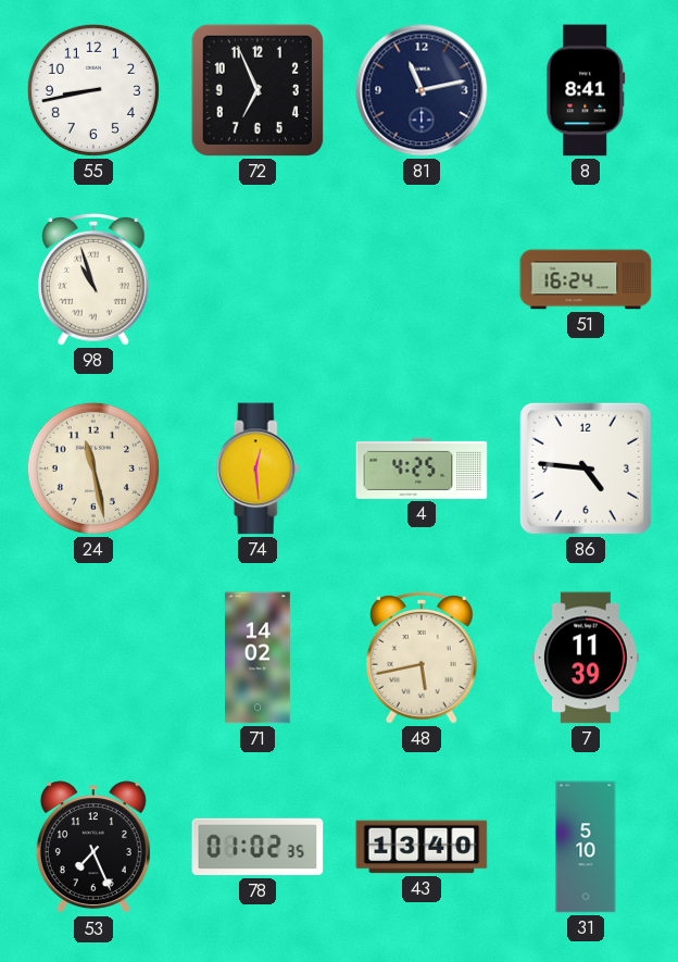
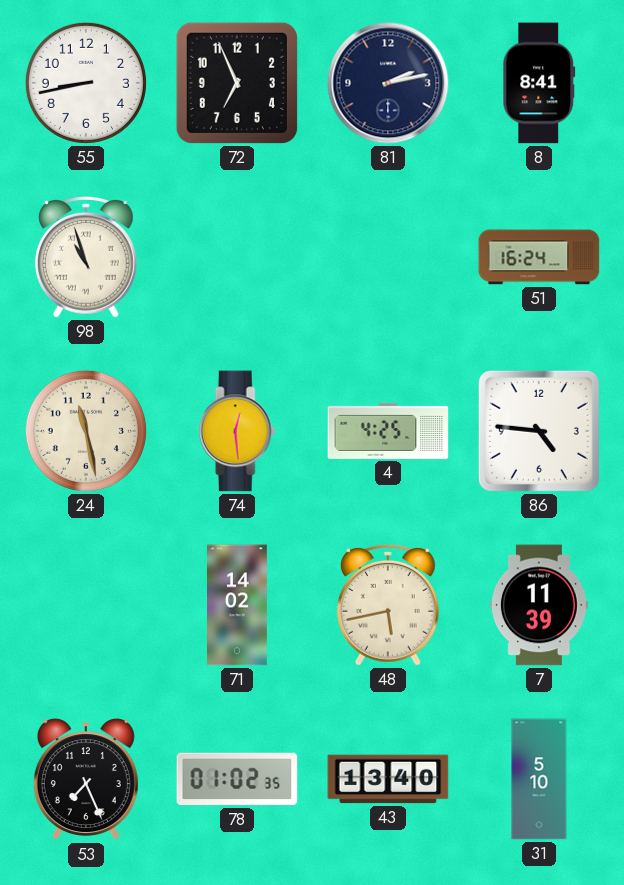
81: 11:13 -> 2:13 (388, 83)
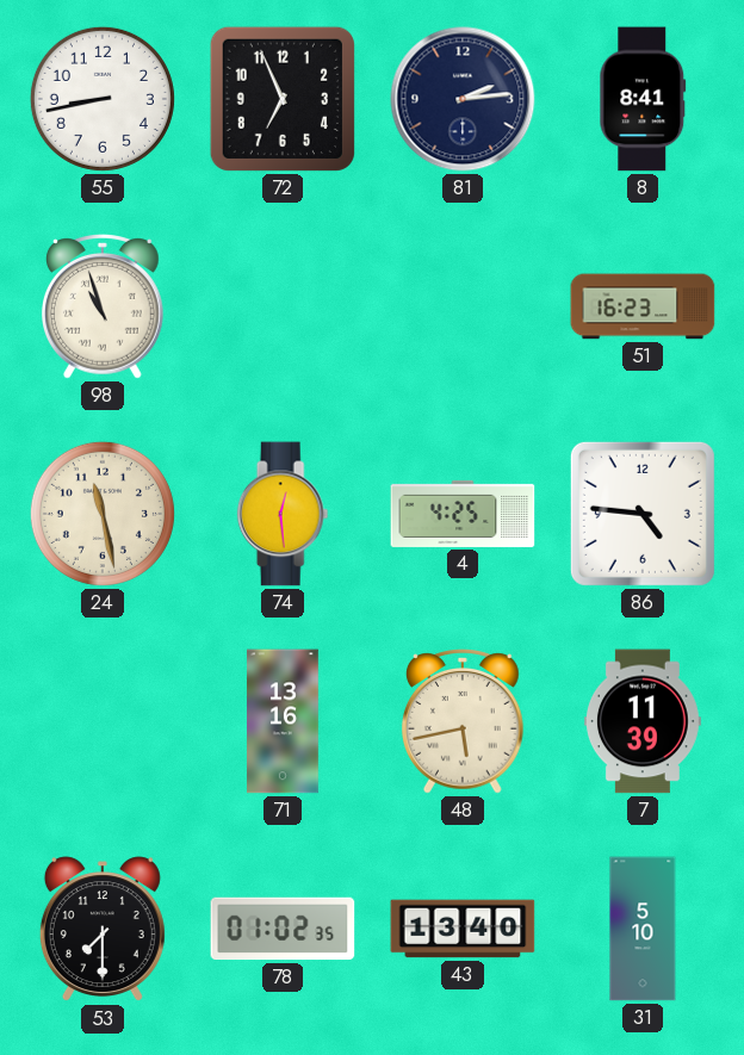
81: 2:13 -> 2:14 (463, 99)
51: 16:24 -> 16:23 (643, 306)
71: 14:02 -> 13:16 (284, 721)
53: 7:26 -> 7:30 (103, 930)
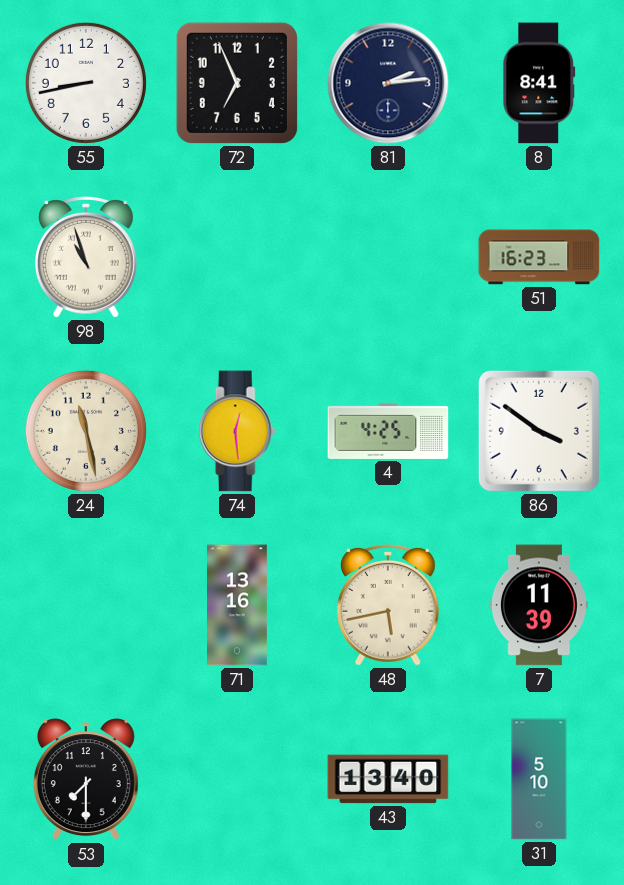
86: 4:46 -> 3:51 (539, 431)
78: 01:02 -> none (283, 929)
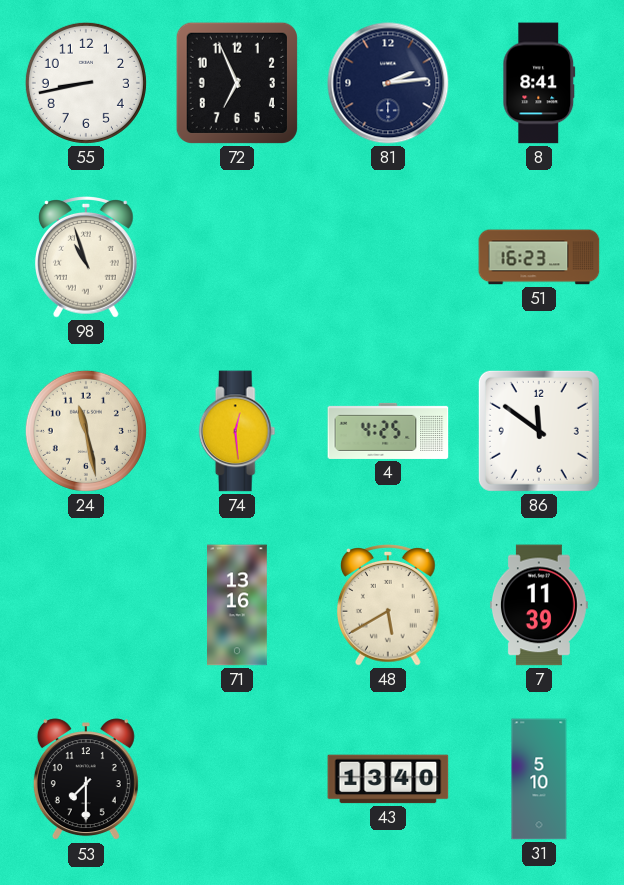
86: 3:51 -> 11:51 (539, 431)
48: 5:43 -> 5:40 (389, 606)
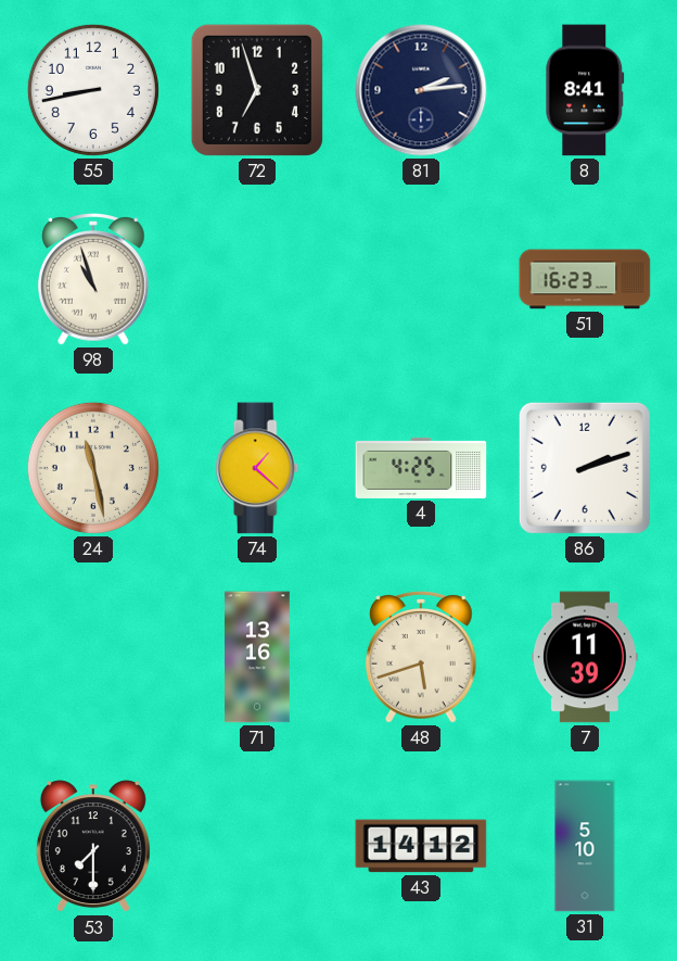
72: 6:56 -> 6:57 (257, 90)
74: 12:29 -> 1:22 (257, 468)
86: 11:51 -> 2:12 (585, 468)
48: 5:40 -> 5:42 (422, 658)
43: 13:40 -> 14:12 (421, 846)
